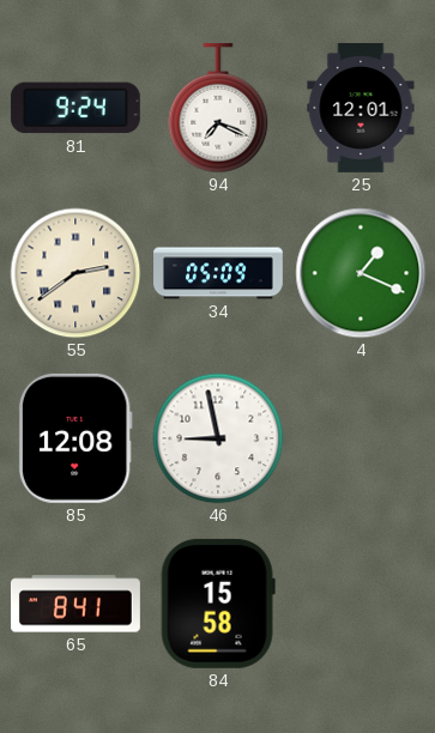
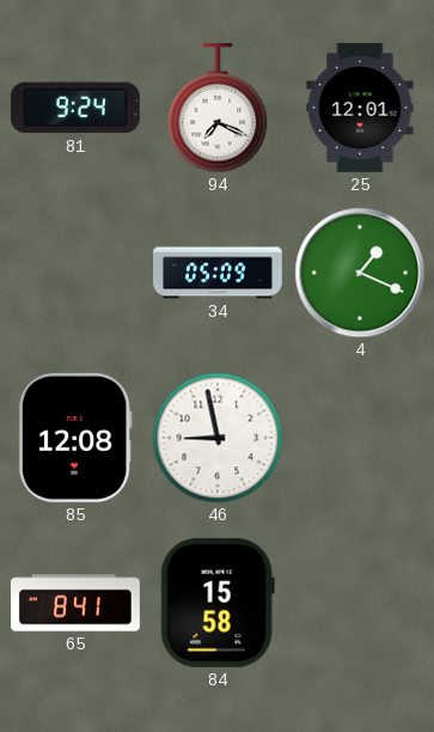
55: 2:39 -> none (75, 273)
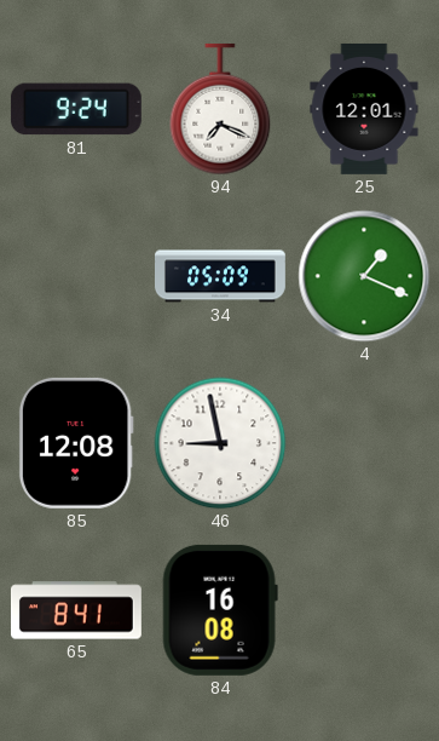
84: 15:58 -> 16:08 (220, 610)
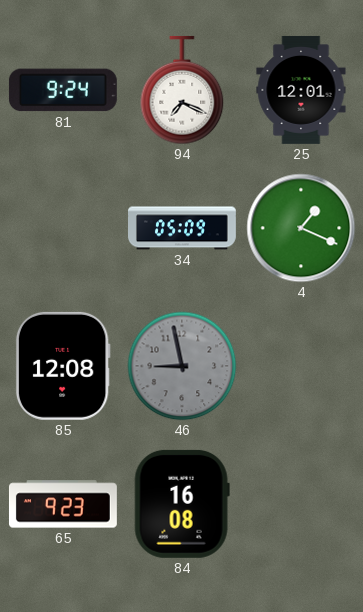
46 dial: white -> grey (182, 366)
65: 8:41 -> 9:23 (63, 504)
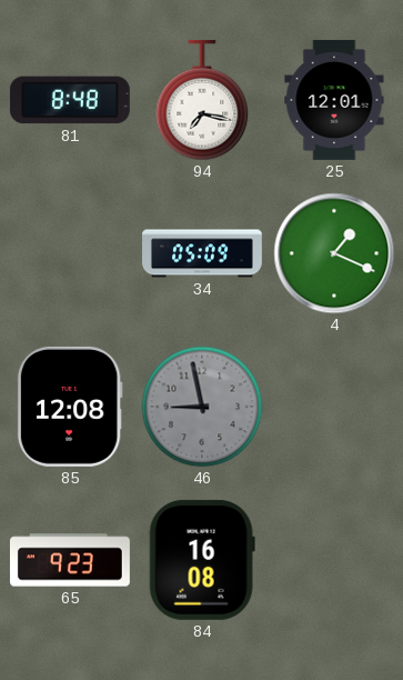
81: 9:24 -> 8:48 (70, 100)
94: 7:19 -> 7:17 (202, 100)
